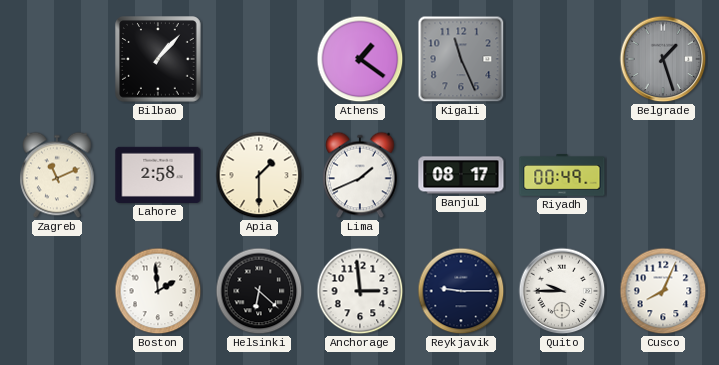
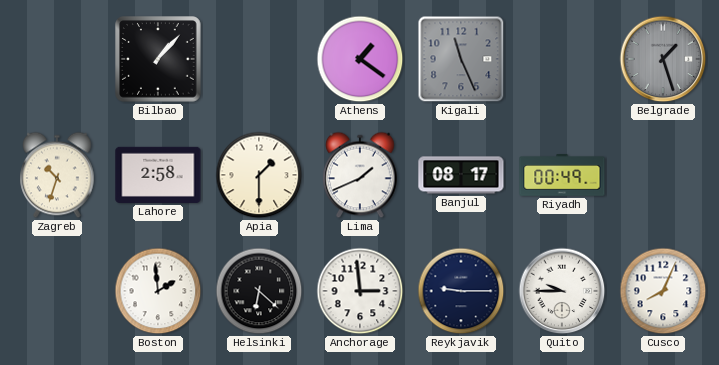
Zagreb: 11:11 -> 10:33 (57, 175)
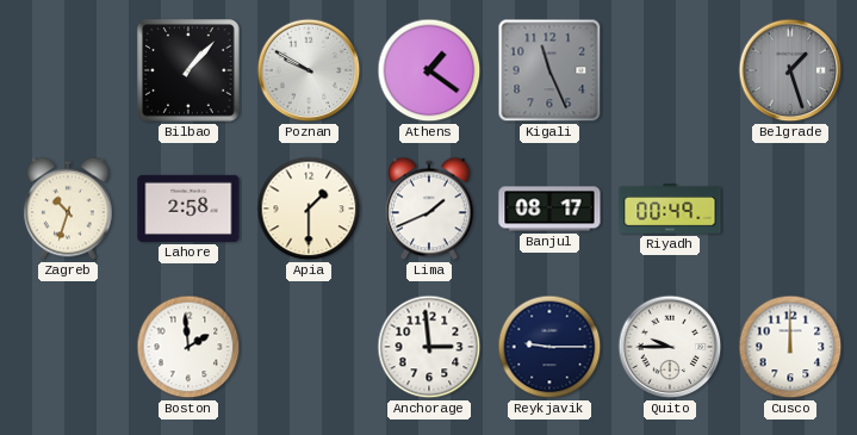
Poznan: none -> 9:50 (309, 70)
Helsinki: 6:22 -> none (259, 291)
Cusco: 8:04 -> 12:00 (790, 347)
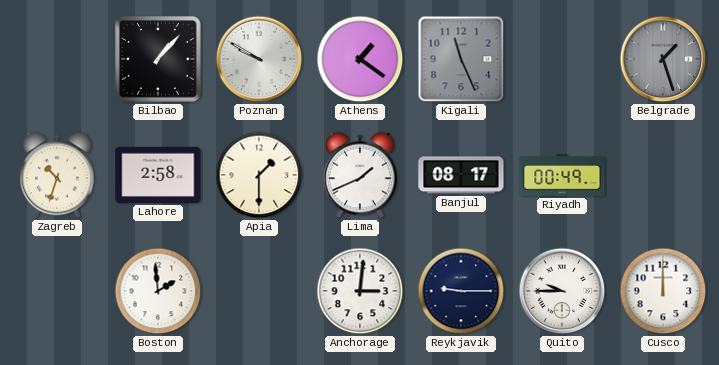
Anchorage: 2:59 -> 3:01 (360, 291)
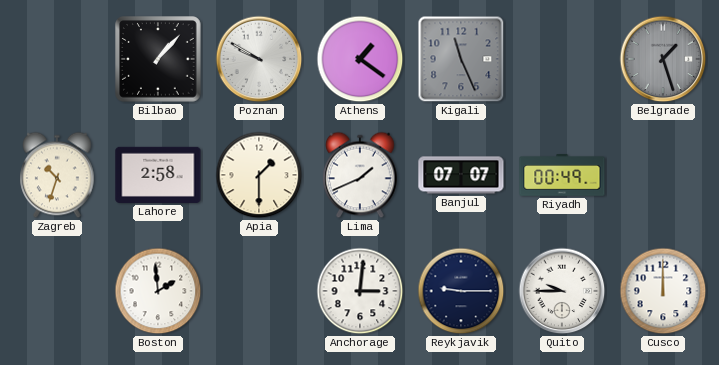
Banjul: 08:17 -> 07:07 (461, 175)
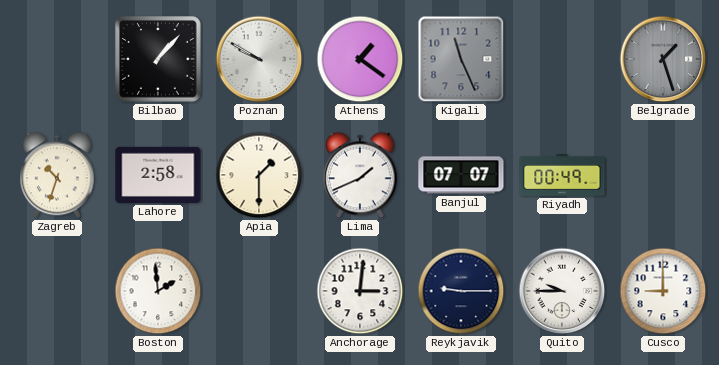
Cusco: 12:00 -> 9:00 (663, 291)
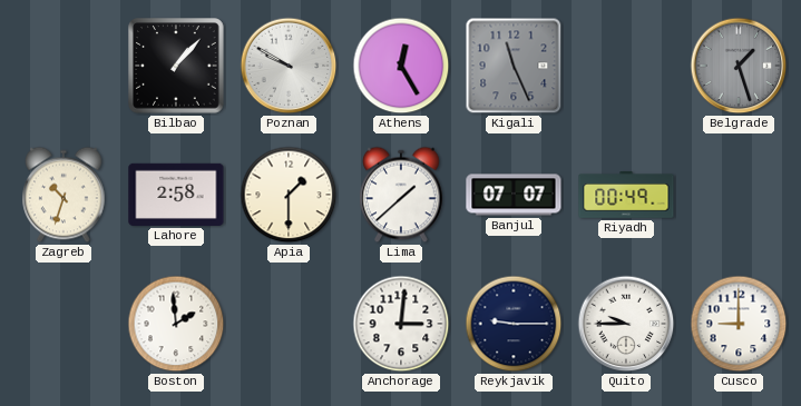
Athens: 1:21 -> 12:25 (401, 66)
Lima: 1:41 -> 1:38 (401, 195)
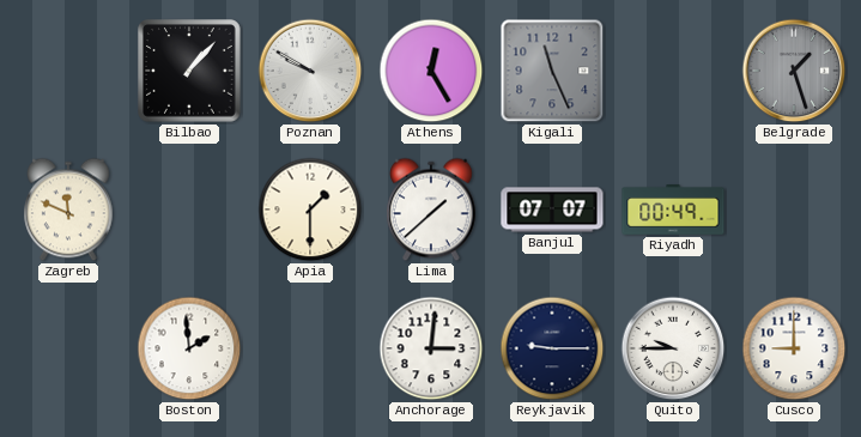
Zagreb: 10:33 -> 11:49 (68, 210)
Lahore: 2:58 -> none (176, 195)
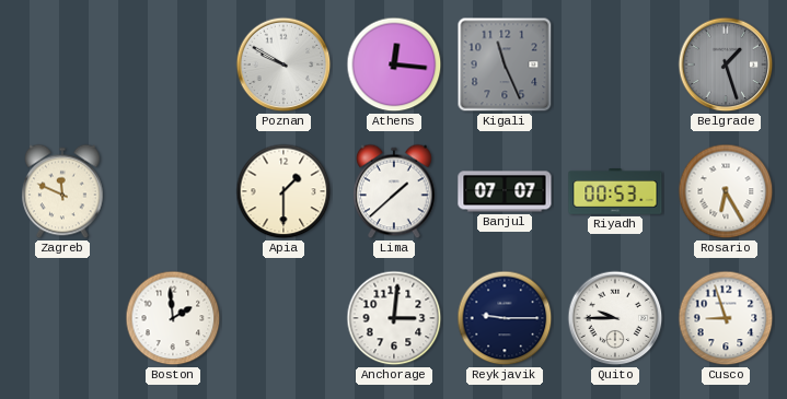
Bilbao: 1:07 -> none (189, 71)
Athens: 12:25 -> 12:16 (394, 64)
Riyadh: 00:49 -> 00:53 (615, 192)
Rosario: none -> 6:25 (726, 191)
Cusco: 9:00 -> 8:57 (726, 318)
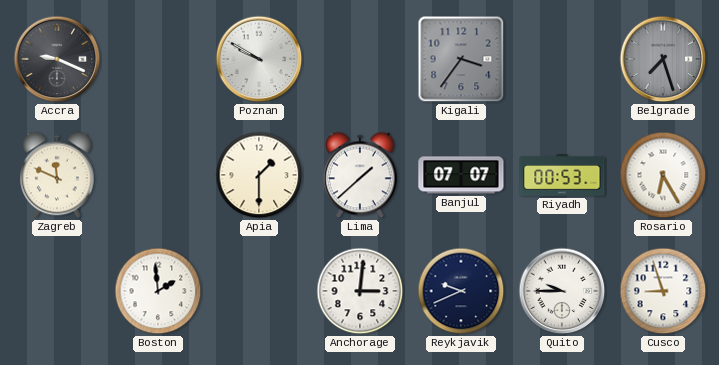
Accra: none -> 9:19 (57, 59)
Athens: 12:16 -> none (394, 64)
Kigali: 11:26 -> 3:36 (461, 59)
Belgrade: 1:27 -> 7:27 (663, 59)
Reykjavik: 9:15 -> 9:41 (461, 291)
